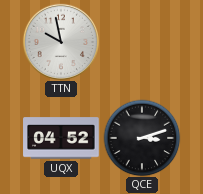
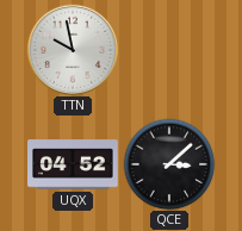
QCE: 3:12 -> 3:08 (169, 164)
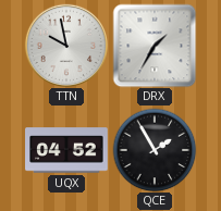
DRX: none -> 1:35 (155, 46)
QCE: 3:08 -> 1:55 (155, 150)
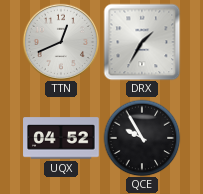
TTN: 9:58 -> 12:41 (60, 41)
QCE: 1:55 -> 9:55 (142, 138)
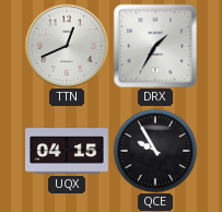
UQX: 04:52 -> 04:15 (67, 151)
